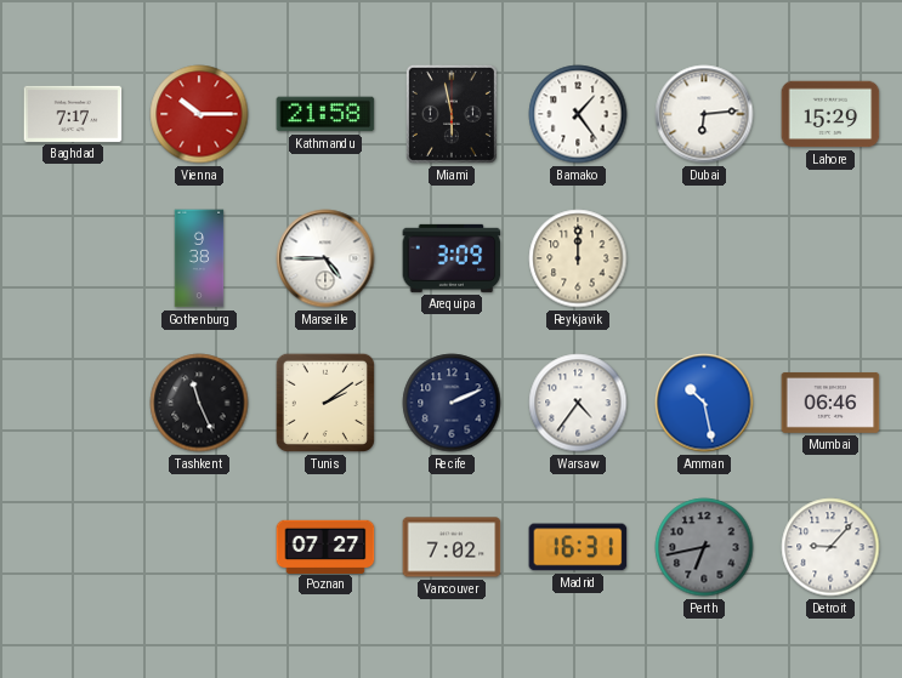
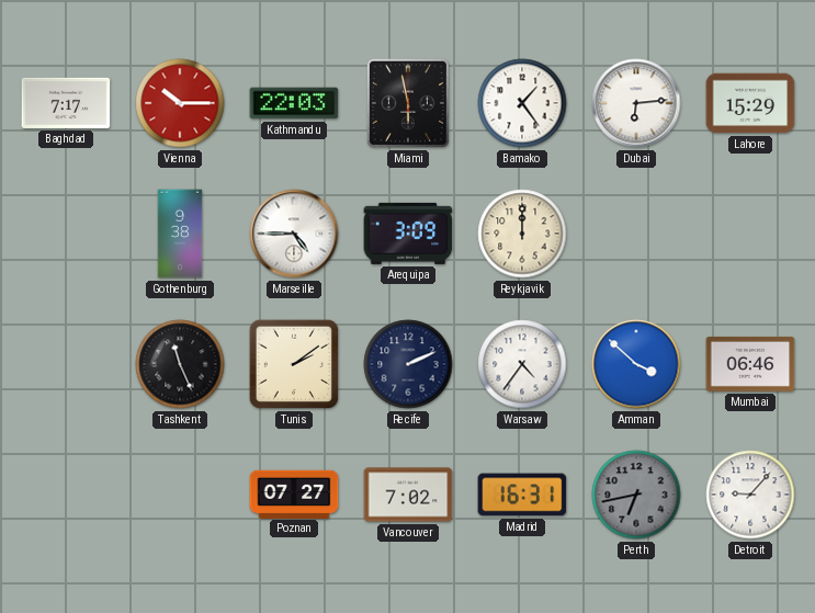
Kathmandu: 21:58 -> 22:03 (294, 103)
Amman: 10:28 -> 3:52 (636, 364)
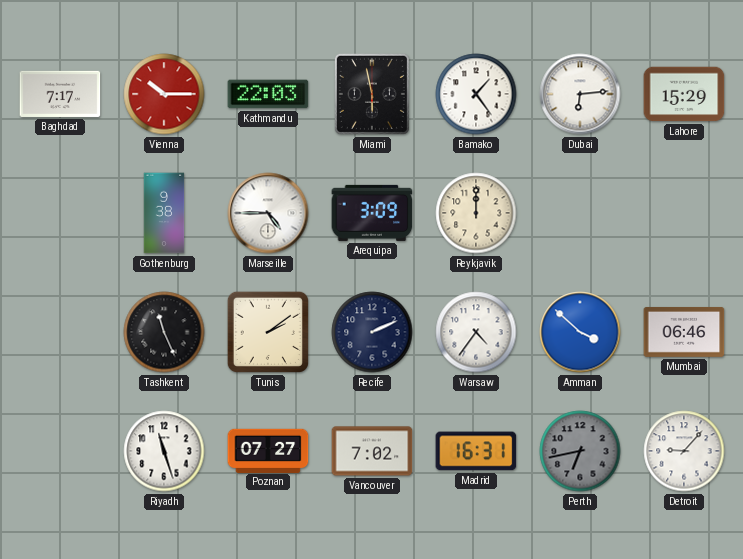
Riyadh: none -> 11:27 (164, 451)
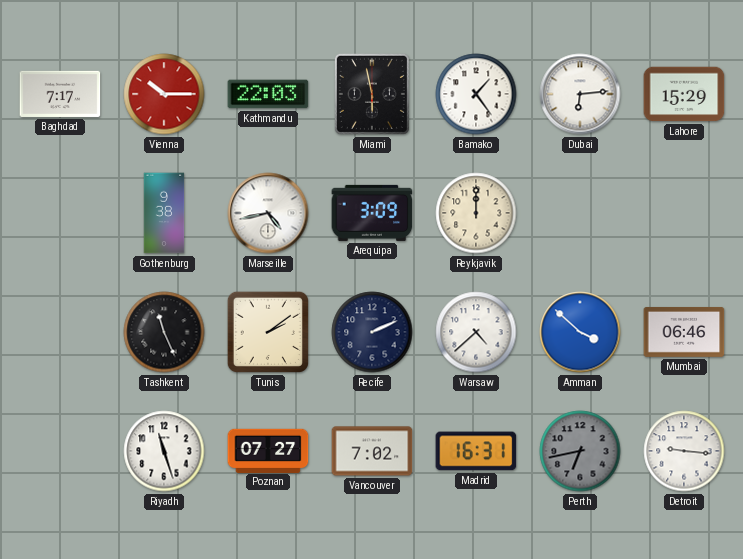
Marseille: 4:45 -> 4:43 (268, 213)
Warsaw: 4:36 -> 4:38 (476, 332)
Detroit: 9:07 -> 9:16 (684, 451)
